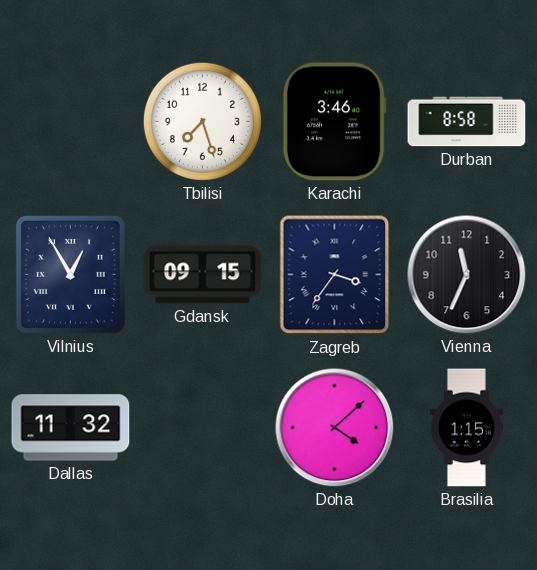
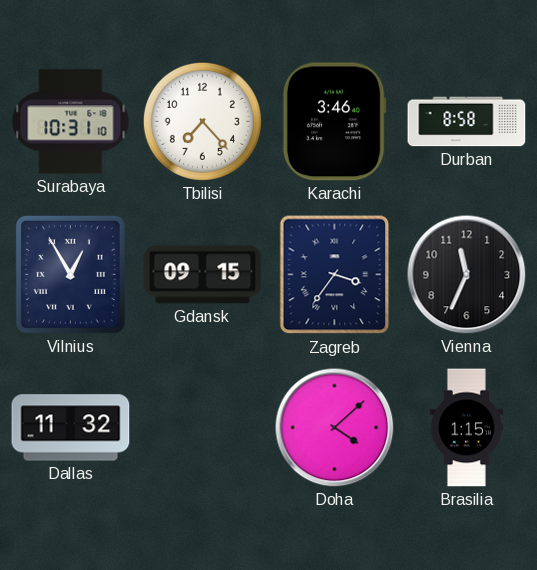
Surabaya: none -> 10:31 (71, 122)
Tbilisi: 7:27 -> 7:23 (202, 121)
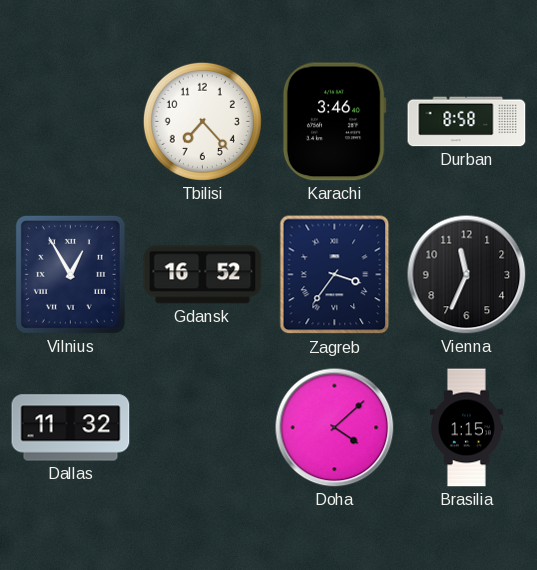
Surabaya: 10:31 -> none (71, 122)
Gdansk: 09:15 -> 16:52 (203, 275)
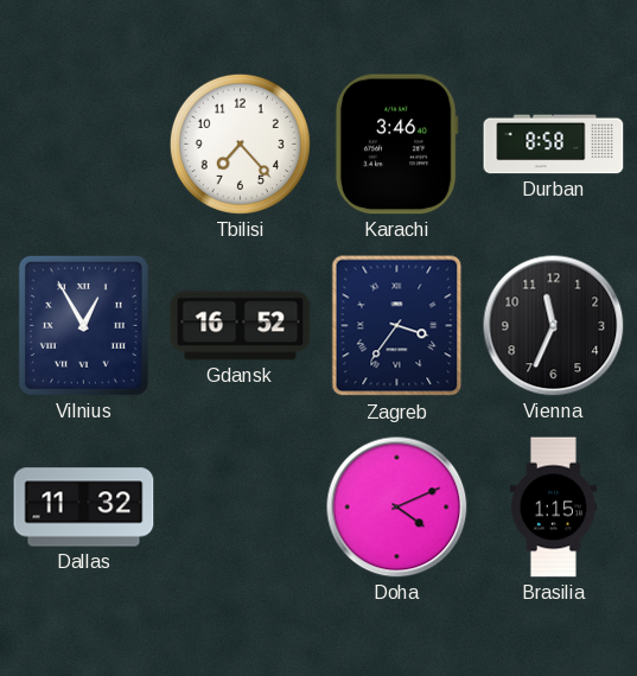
Doha: 4:08 -> 4:11 (397, 508)
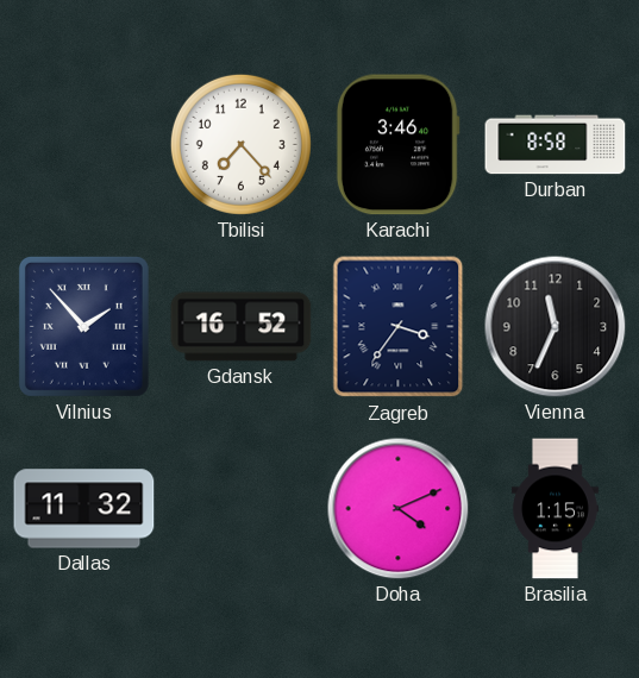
Vilnius: 12:55 -> 1:53 (83, 326)
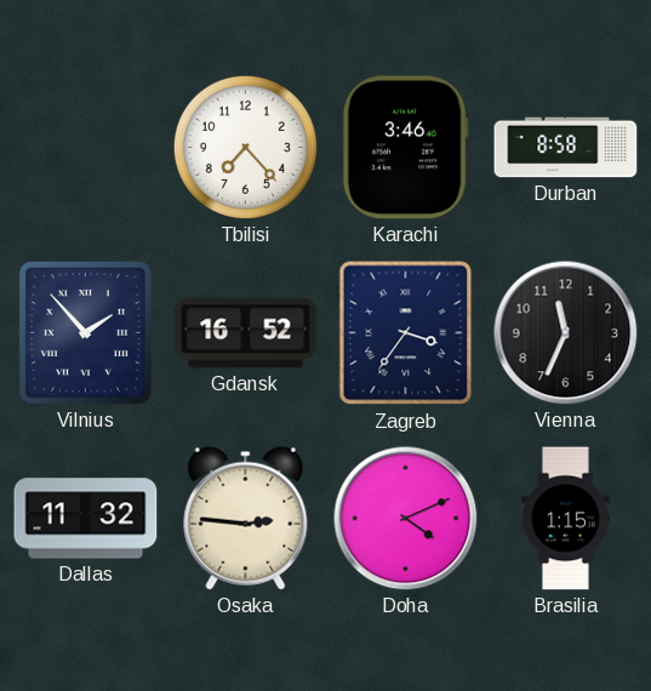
Osaka: none -> 2:46 (246, 518)
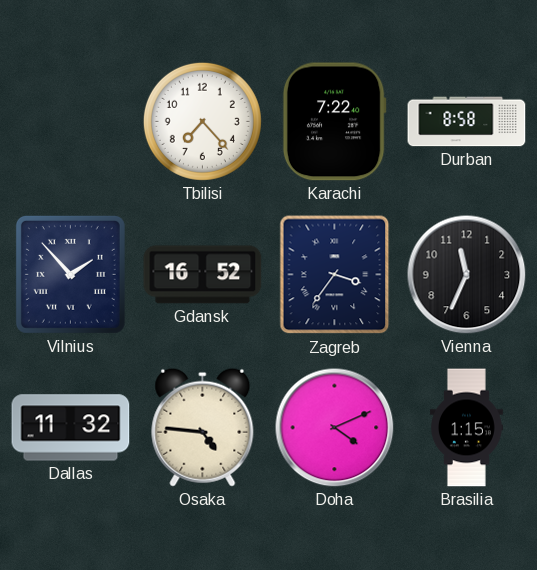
Karachi: 3:46 -> 7:22 (334, 122)
Osaka: 2:46 -> 4:46 (203, 427)
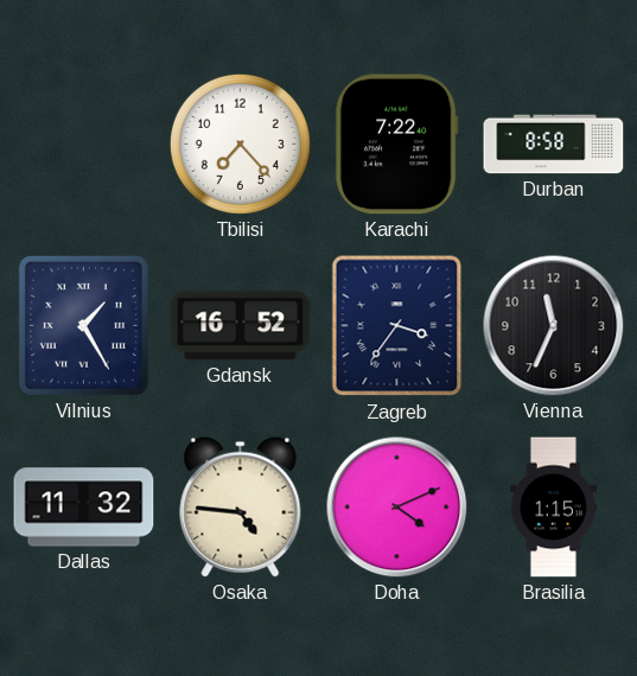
Vilnius: 1:53 -> 1:25 (83, 325)
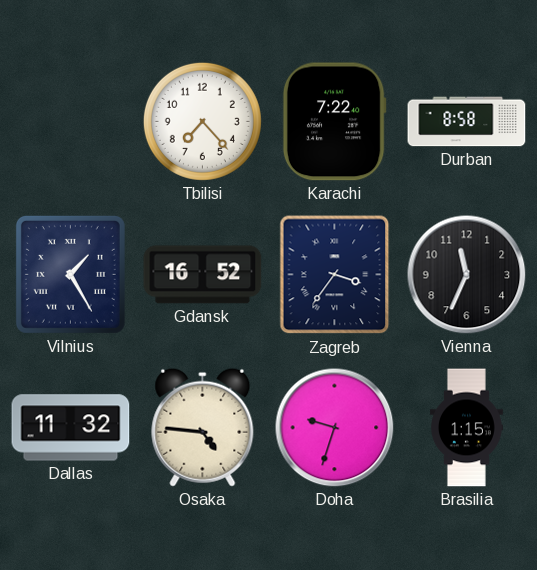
Doha: 4:11 -> 9:33 (335, 428)
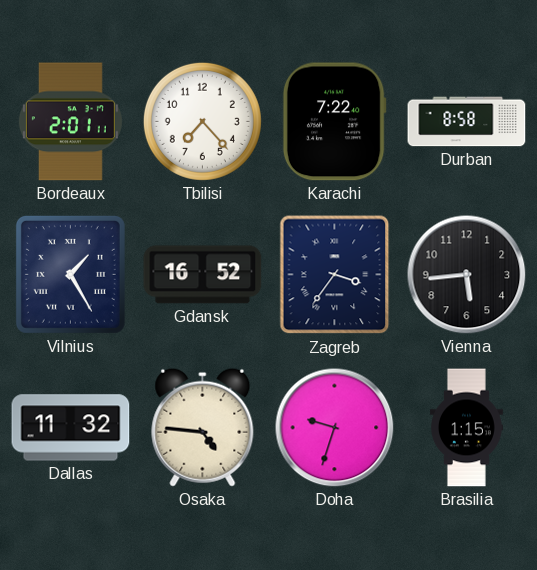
Bordeaux: none -> 2:01 (70, 122)
Vienna: 11:34 -> 5:44 (467, 275)
